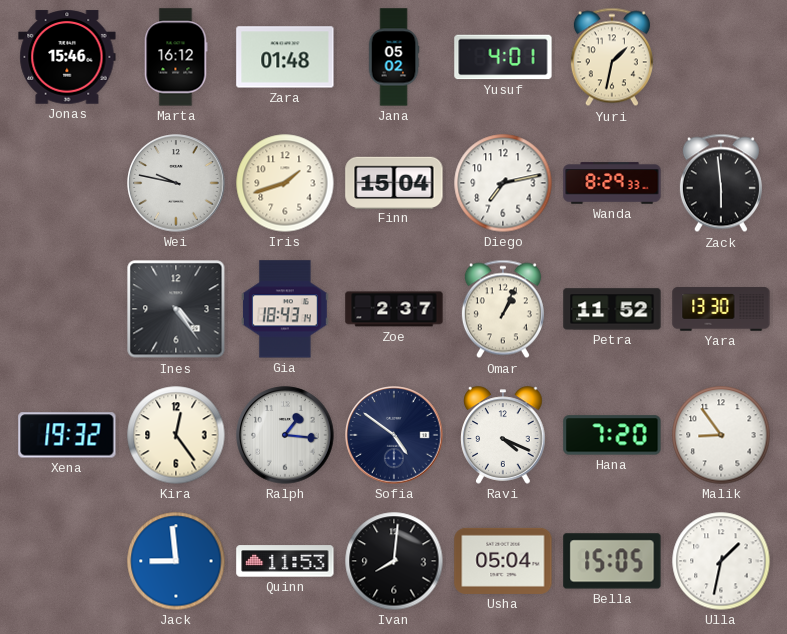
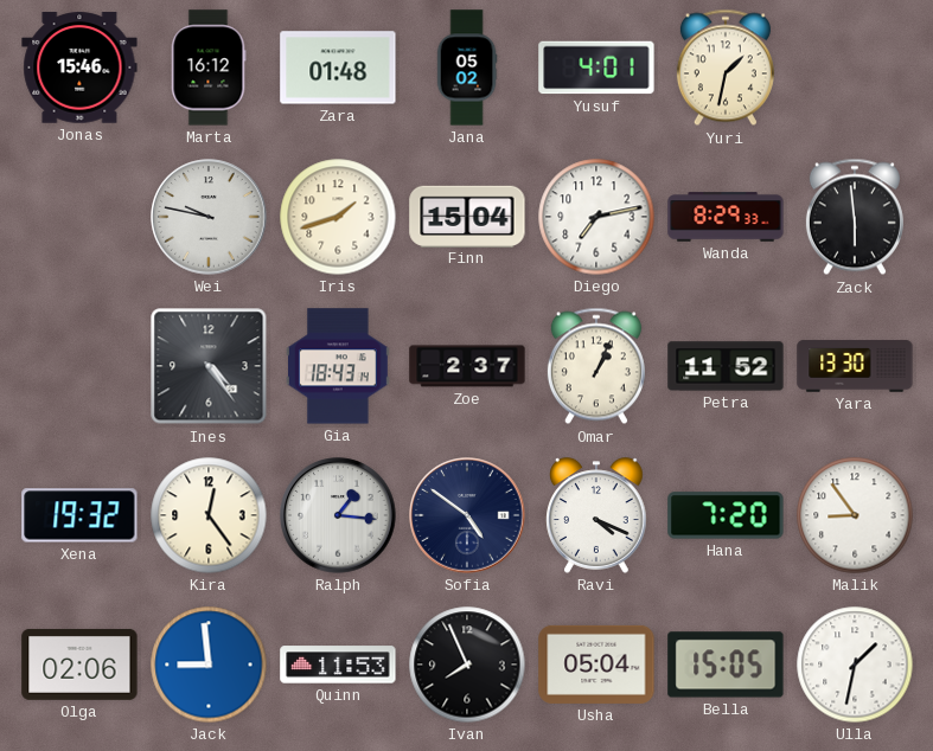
Olga: none -> 02:06 (79, 665)
Ivan: 8:01 -> 7:56 (467, 665)
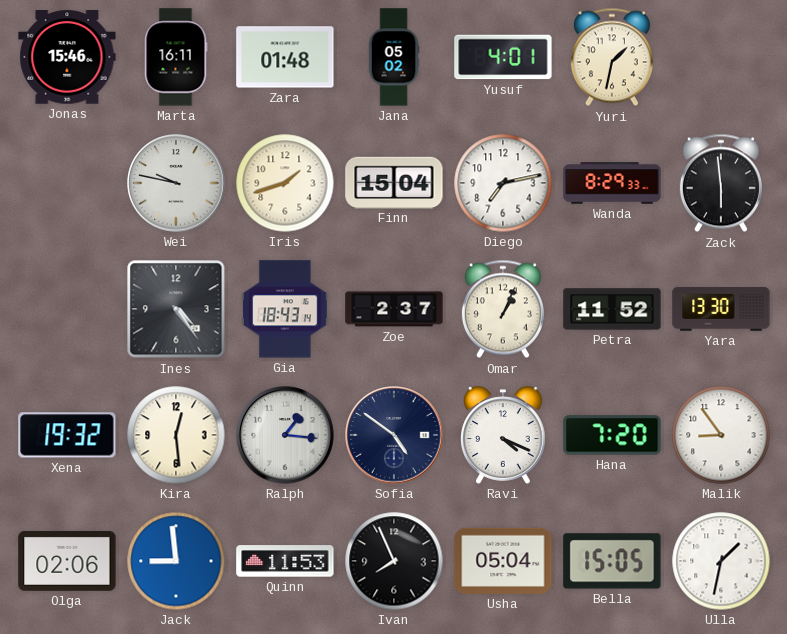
Marta: 16:12 -> 16:11 (176, 57)
Kira: 12:24 -> 12:29 (176, 435)
